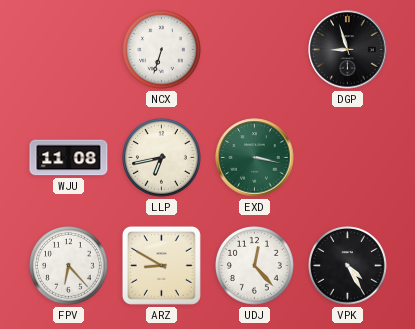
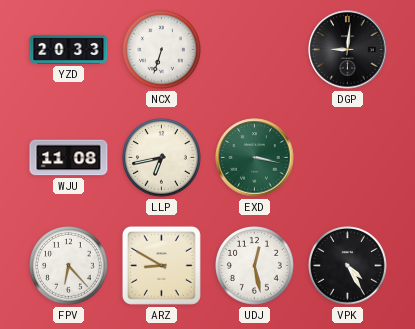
YZD: none -> 20:33 (69, 49)
DGP: 8:57 -> 9:01 (348, 50)
UDJ: 12:23 -> 12:28 (255, 266)
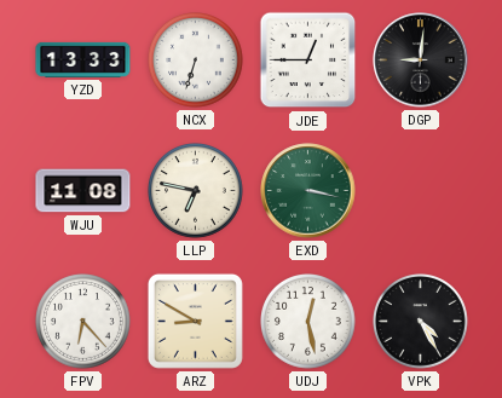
YZD: 20:33 -> 13:33 (83, 59)
JDE: none -> 12:45 (308, 60)
LLP: 6:43 -> 6:47 (196, 191)
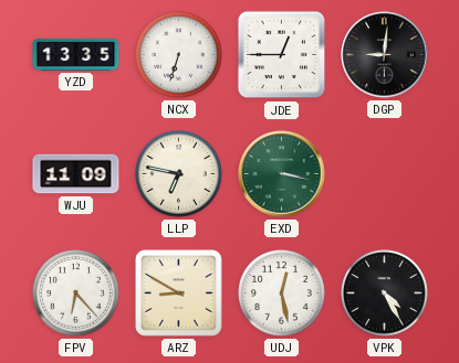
YZD: 13:33 -> 13:35 (76, 54)
WJU: 11:08 -> 11:09 (76, 174)
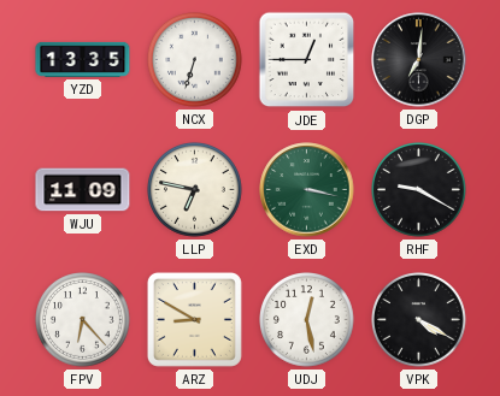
DGP: 9:01 -> 7:01 (419, 60)
RHF: none -> 9:20 (419, 190)
VPK: 4:25 -> 4:20 (419, 320)
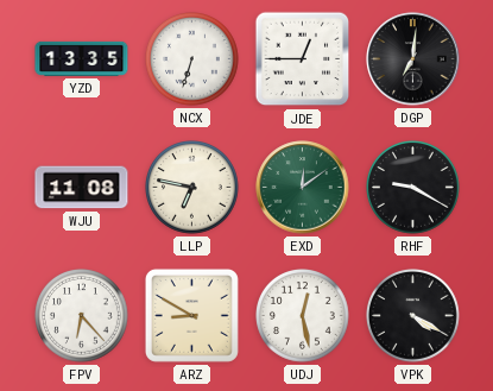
WJU: 11:09 -> 11:08 (82, 188)
EXD: 3:17 -> 12:09 (303, 188)
